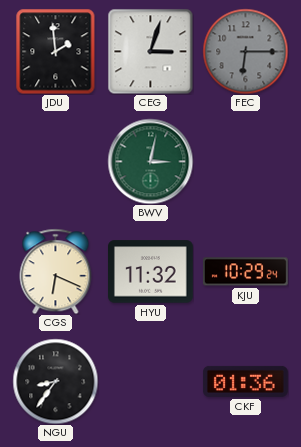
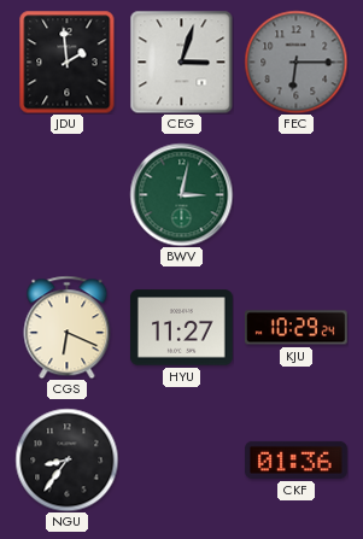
HYU: 11:32 -> 11:27 (182, 328)
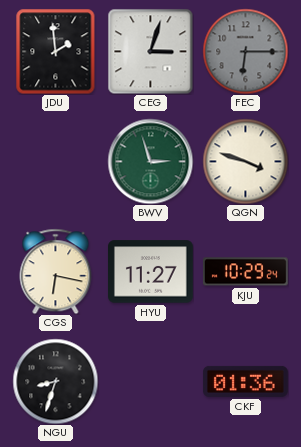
BWV: 3:02 -> 2:57 (150, 161)
QGN: none -> 3:48 (245, 161)
CGS: 6:19 -> 6:17 (56, 271)
NGU: 8:36 -> 8:33 (55, 381)
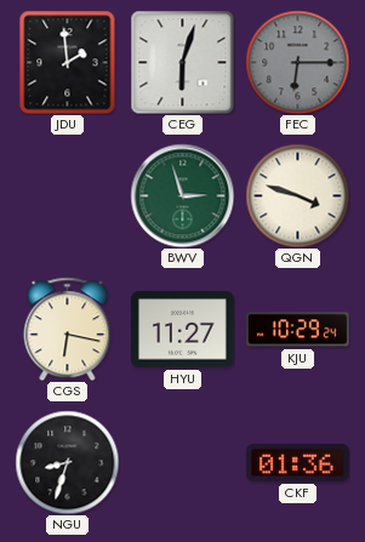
CEG: 3:03 -> 6:03 (182, 62)
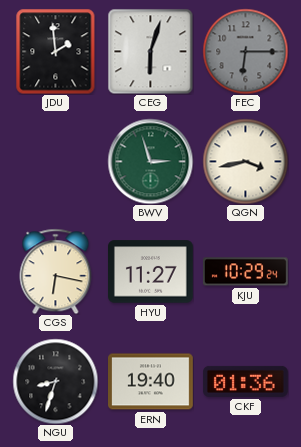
QGN: 3:48 -> 3:43 (245, 161)
ERN: none -> 19:40 (151, 382)
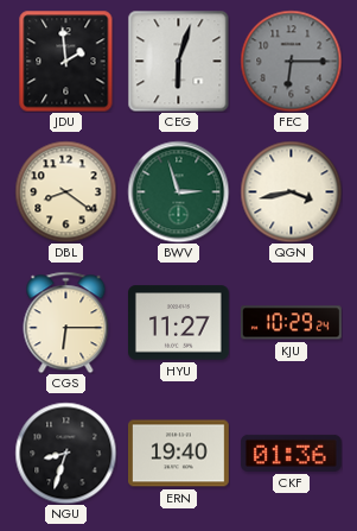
DBL: none -> 8:21 (65, 191)
CGS: 6:17 -> 6:15 (66, 322)
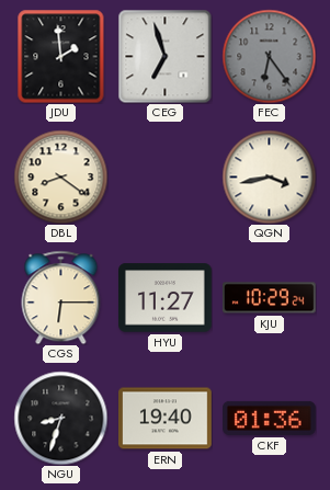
CEG: 6:03 -> 6:57 (164, 56)
FEC: 6:15 -> 6:24 (269, 56)
BWV: 2:57 -> none (178, 191)
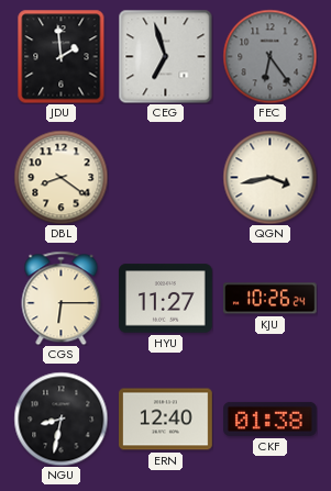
KJU: 10:29 -> 10:26 (269, 299)
NGU: 8:33 -> 8:32 (60, 419)
ERN: 19:40 -> 12:40 (166, 420)
CKF: 01:36 -> 01:38 (271, 419)
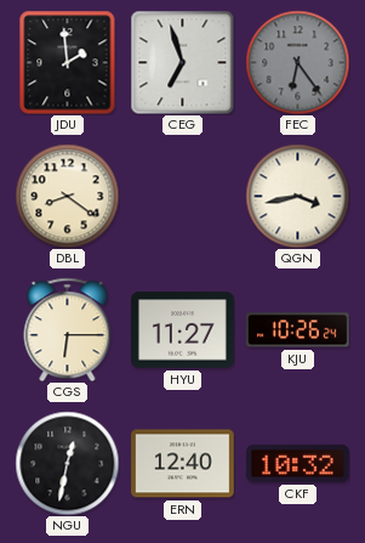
NGU: 8:32 -> 12:32 (67, 463)
CKF: 01:38 -> 10:32 (298, 463)
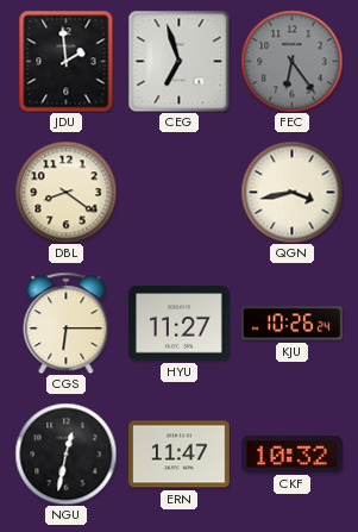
ERN: 12:40 -> 11:47 (180, 455)
